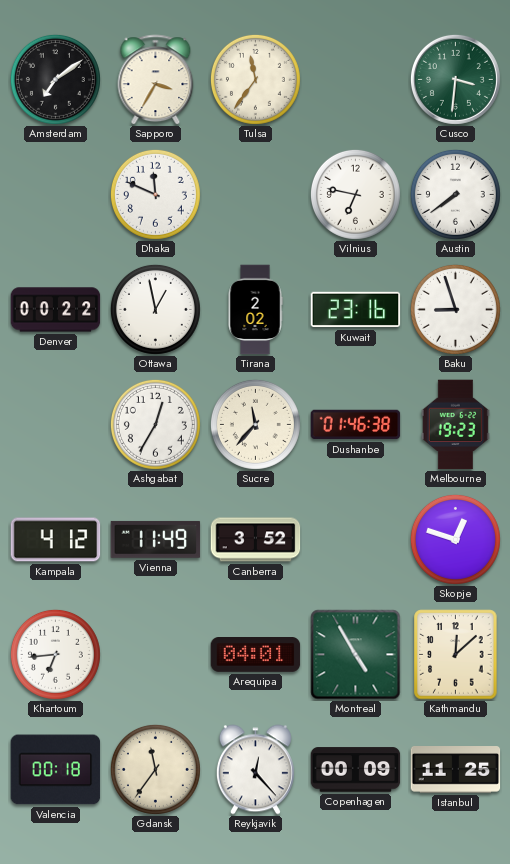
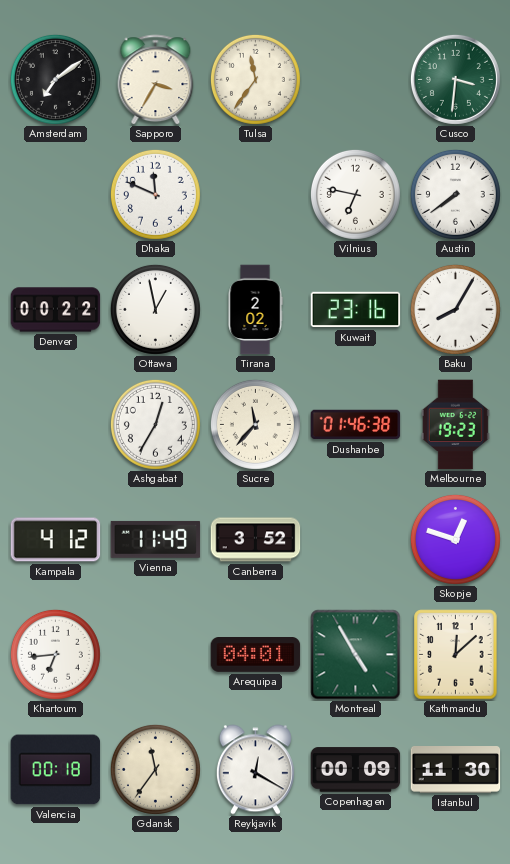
Baku: 8:57 -> 8:05 (455, 309)
Reykjavik: 12:23 -> 12:20 (255, 770)
Istanbul: 11:25 -> 11:30 (456, 770)
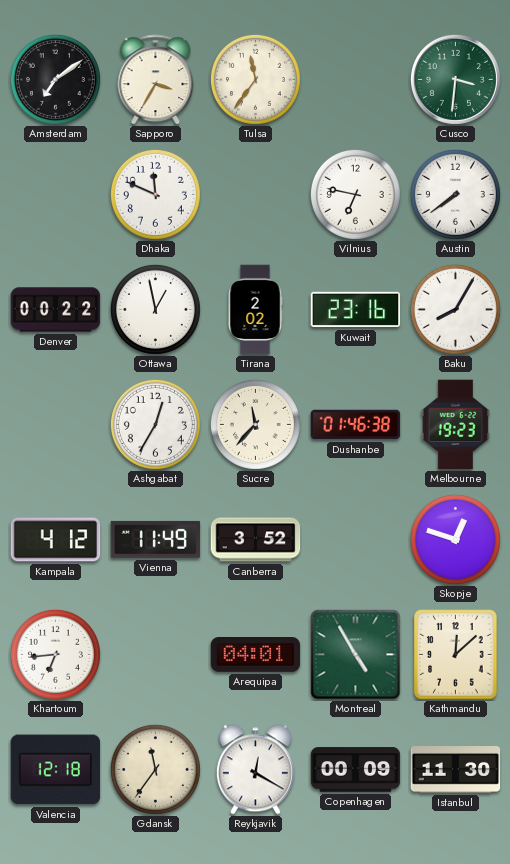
Valencia: 00:18 -> 12:18 (56, 770)
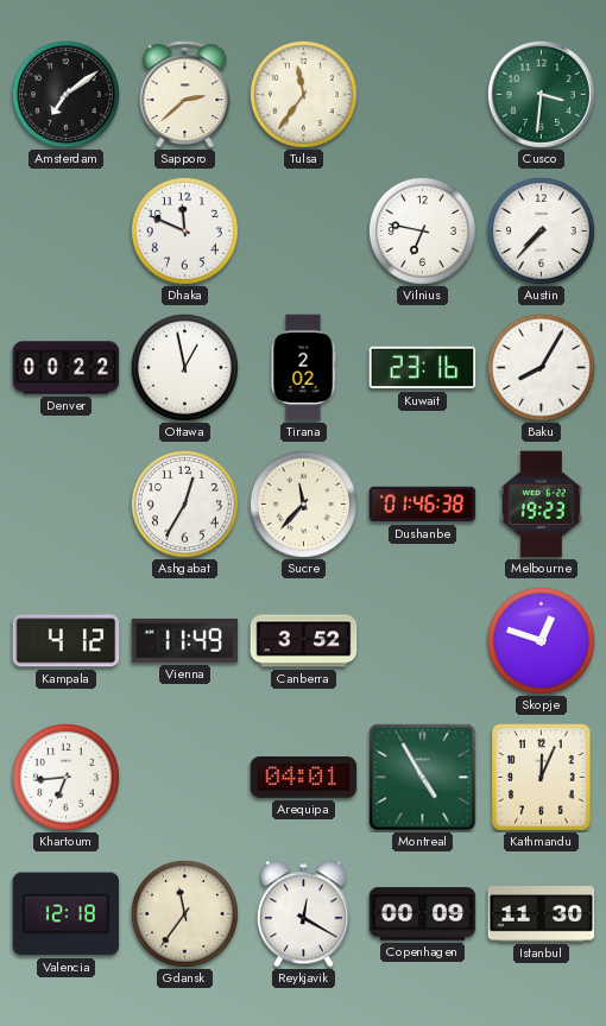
Sapporo: 3:35 -> 2:38 (185, 95)
Austin: 7:39 -> 7:37 (541, 230)
Kathmandu: 12:08 -> 12:04 (542, 778)
